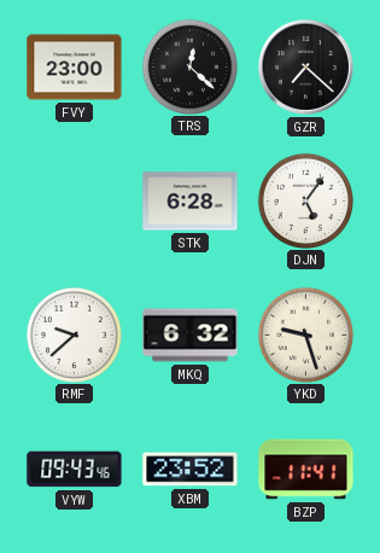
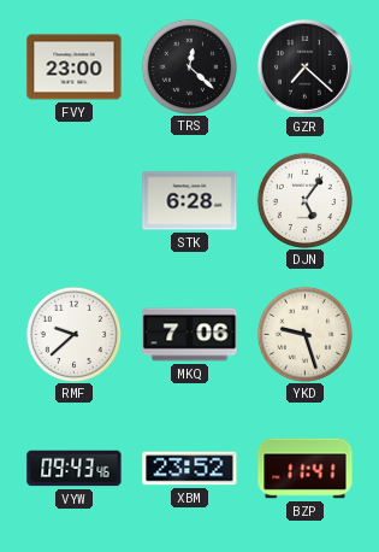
MKQ: 6:32 -> 7:06 (190, 335)
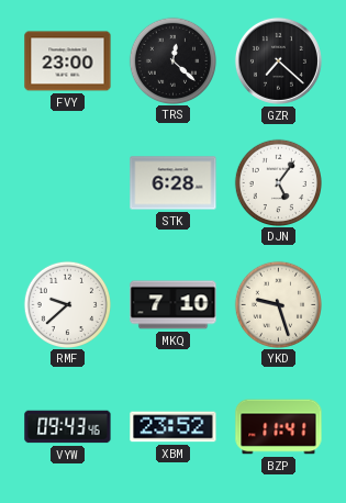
MKQ: 7:06 -> 7:10 (174, 305)
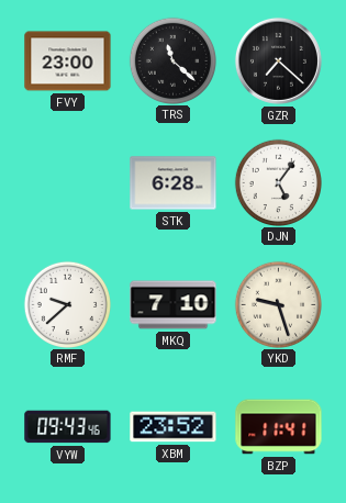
TRS: 12:22 -> 11:22 (172, 60)
